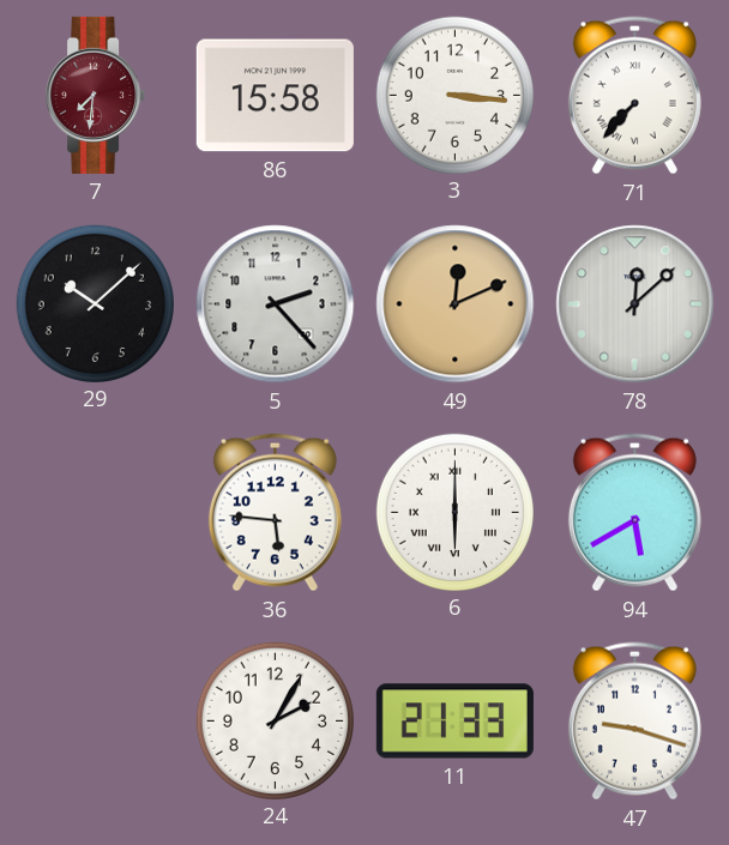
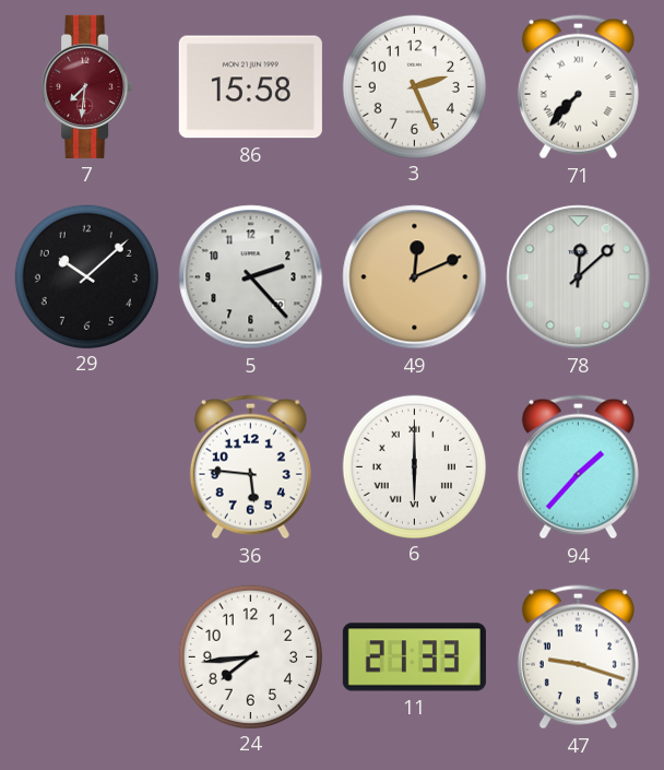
3: 3:16 -> 2:26 (414, 86)
94: 5:40 -> 1:37 (578, 467)
24: 2:05 -> 7:44 (250, 656)
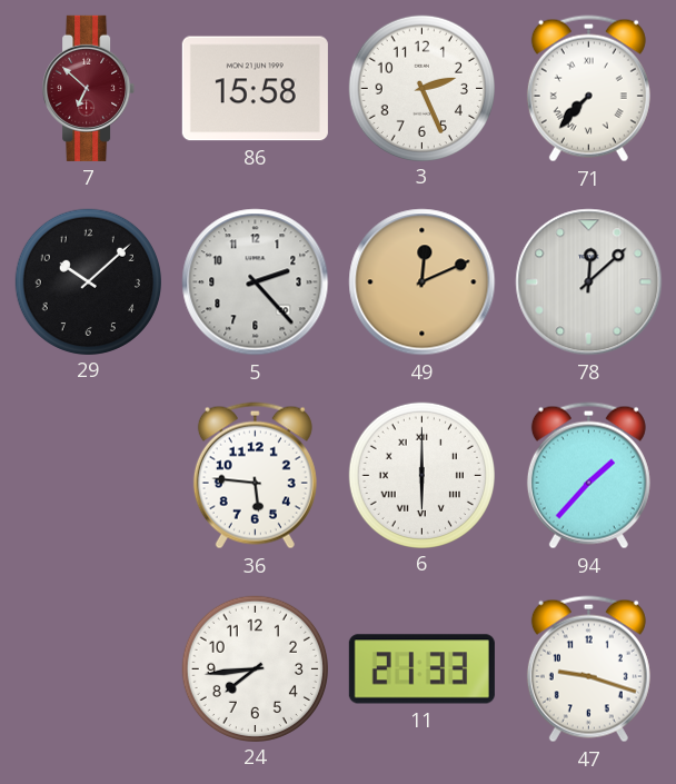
7: 7:31 -> 6:52 (89, 88)
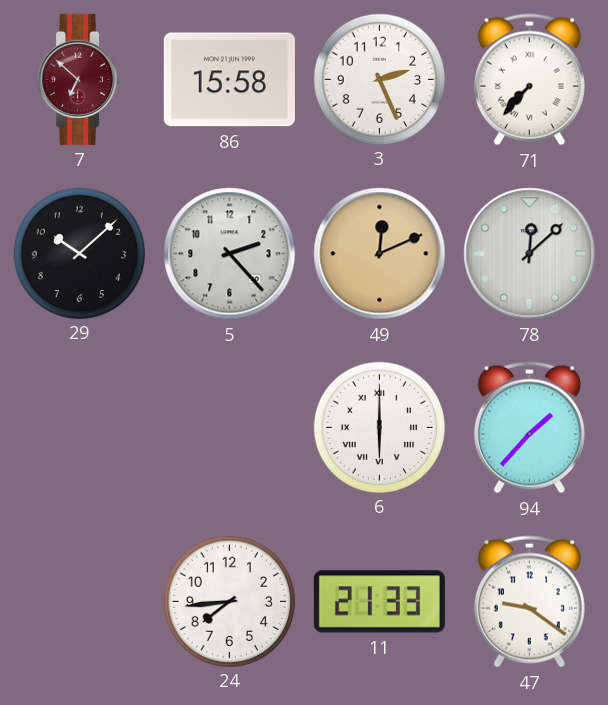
36: 5:46 -> none (255, 476)
47: 9:18 -> 9:21 (529, 602)
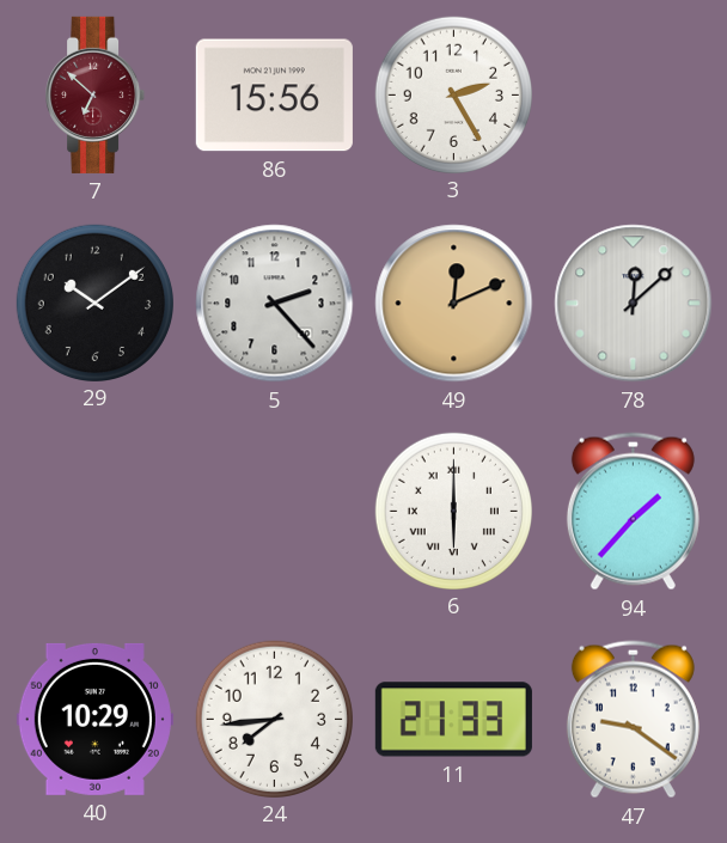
86: 15:58 -> 15:56 (274, 96)
3: 2:26 -> 2:25 (453, 94)
71: 7:37 -> none (529, 80)
29: 10:08 -> 10:09 (94, 303)
40: none -> 10:29 (94, 719)
